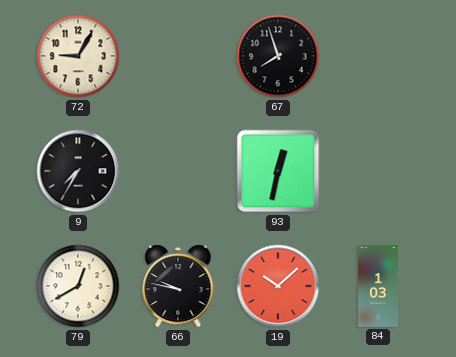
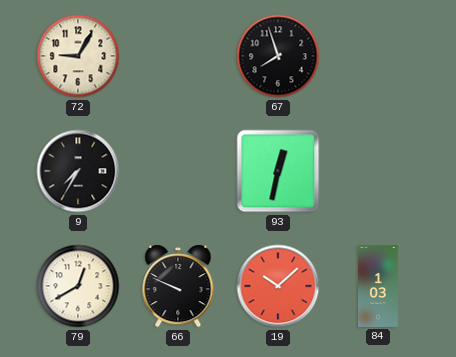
66: 9:47 -> 9:49 (178, 286)
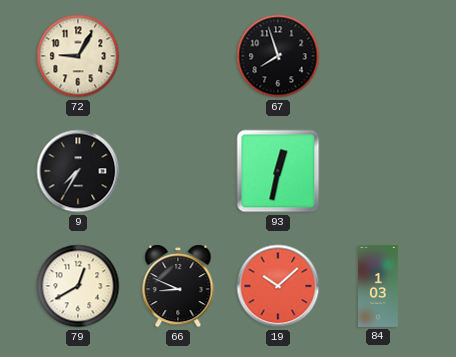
66: 9:49 -> 8:49 (178, 286)
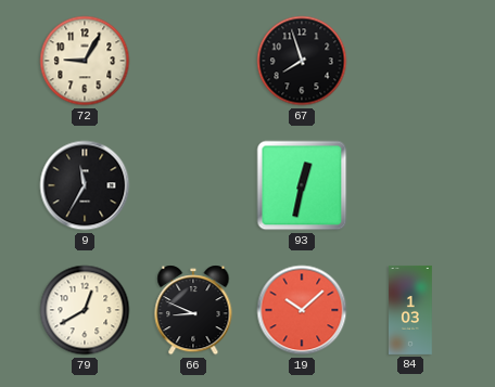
9: 7:35 -> 11:35 (85, 185)
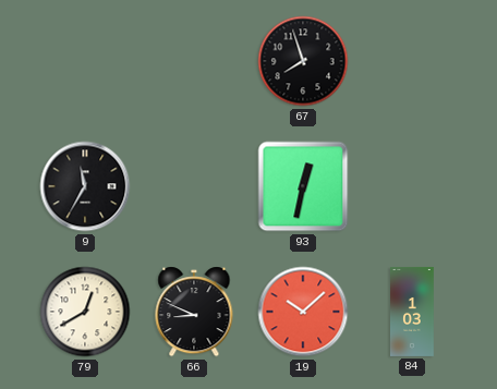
72: 9:05 -> none (85, 61)
